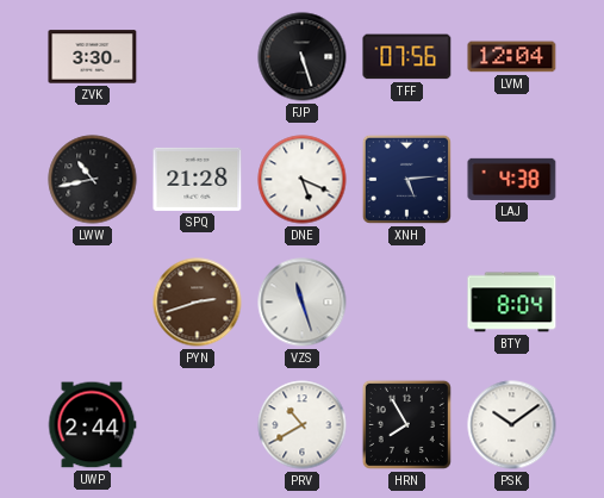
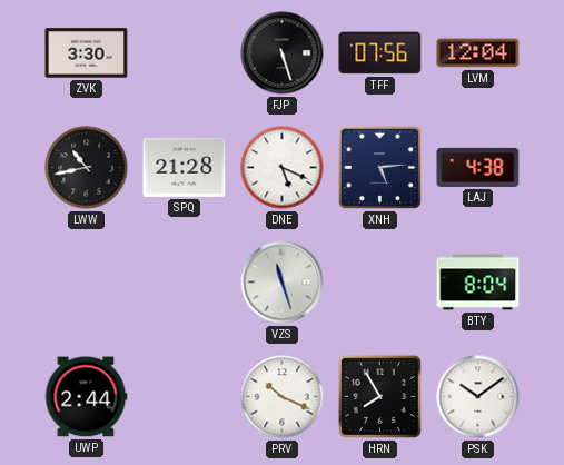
PYN: 2:42 -> none (198, 303)
PRV: 10:40 -> 10:19 (283, 397)
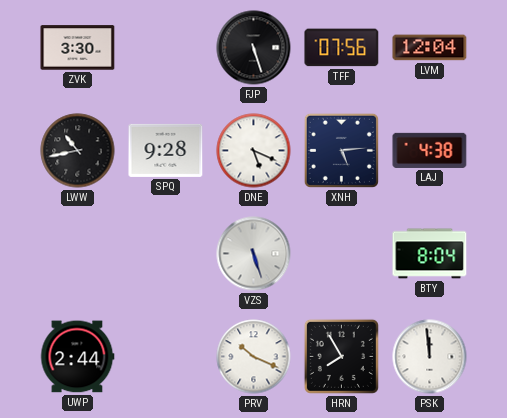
SPQ: 21:28 -> 9:28 (166, 150)
VZS: 11:27 -> 5:27 (254, 254)
PSK: 10:09 -> 11:59 (430, 357)
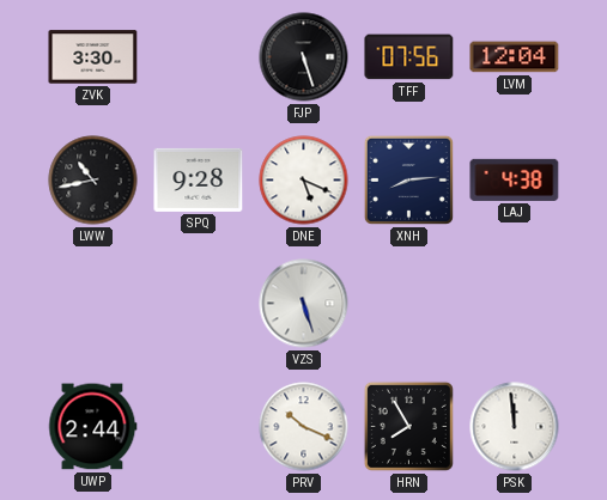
XNH: 5:14 -> 8:14 (408, 179)
BTY: 8:04 -> none (430, 254)
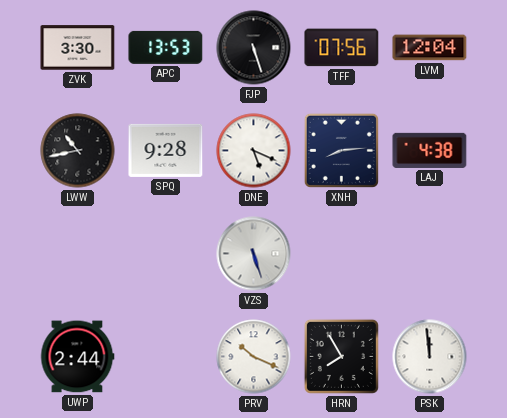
APC: none -> 13:53 (166, 47)
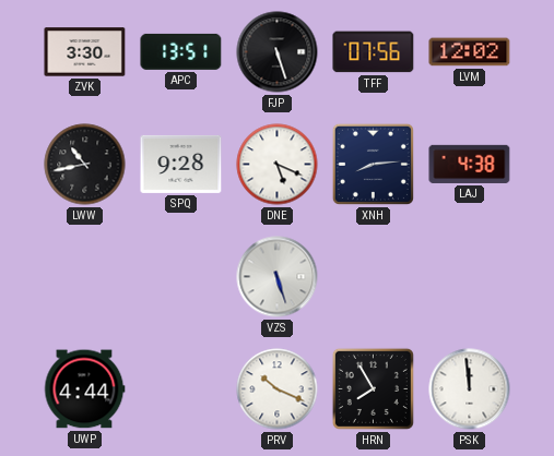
APC: 13:53 -> 13:51 (181, 51)
LVM: 12:04 -> 12:02 (470, 52)
UWP: 2:44 -> 4:44 (84, 389)
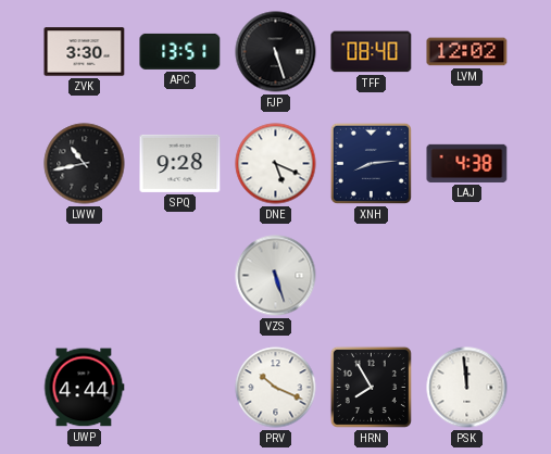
TFF: 07:56 -> 08:40 (372, 52)
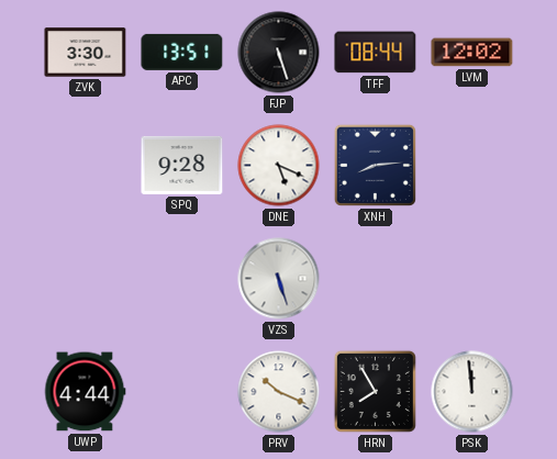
TFF: 08:40 -> 08:44 (376, 53)
LWW: 10:43 -> none (85, 164)
LAJ: 4:38 -> none (467, 163)
